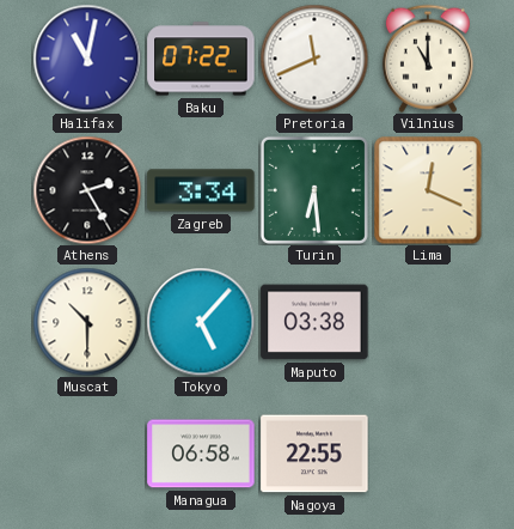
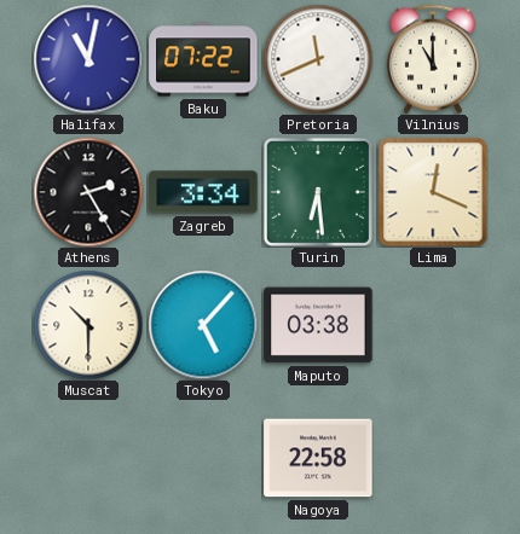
Managua: 06:58 -> none (201, 454)
Nagoya: 22:55 -> 22:58 (318, 458)
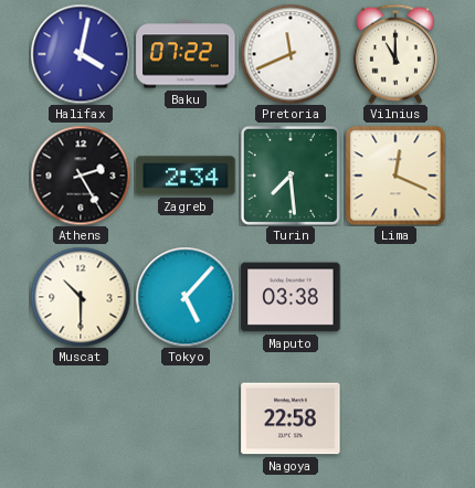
Halifax: 11:02 -> 4:02 (81, 54)
Zagreb: 3:34 -> 2:34 (186, 176)
Turin: 6:29 -> 7:29 (291, 176)
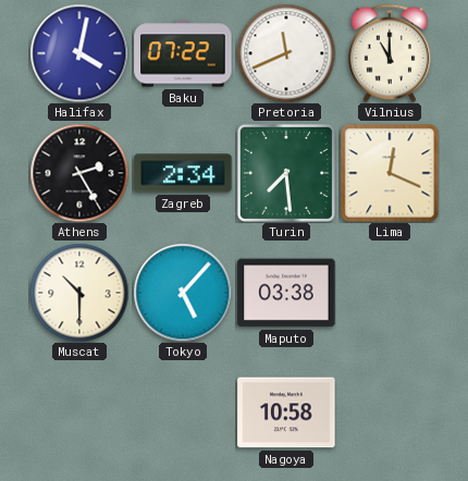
Nagoya: 22:58 -> 10:58 (286, 412)
